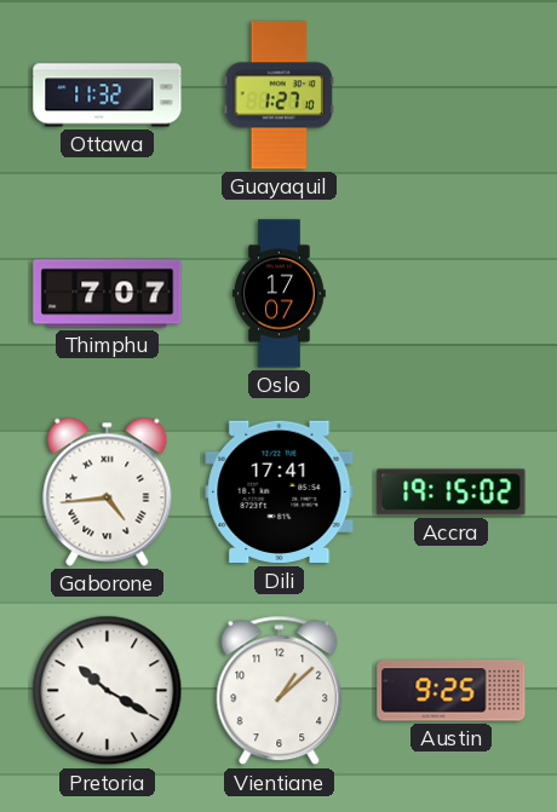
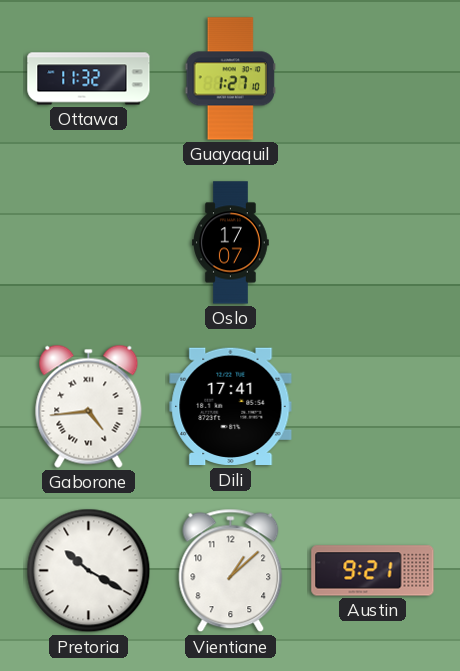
Thimphu: 7:07 -> none (108, 294)
Accra: 19:15 -> none (452, 493)
Austin: 9:25 -> 9:21 (373, 571)
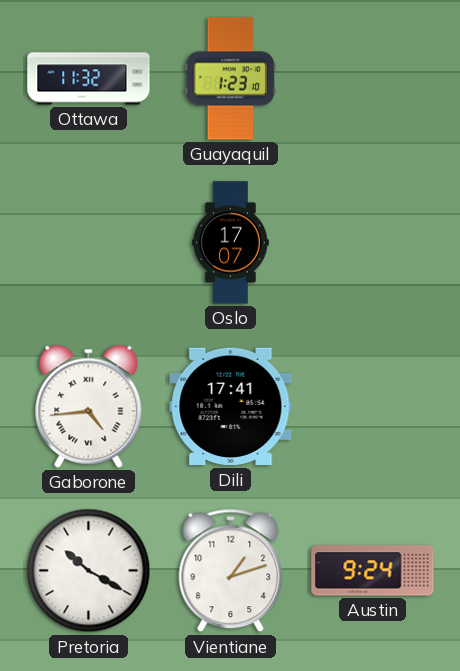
Guayaquil: 1:27 -> 1:23 (230, 79)
Vientiane: 1:08 -> 1:12 (231, 571)
Austin: 9:21 -> 9:24 (373, 571)
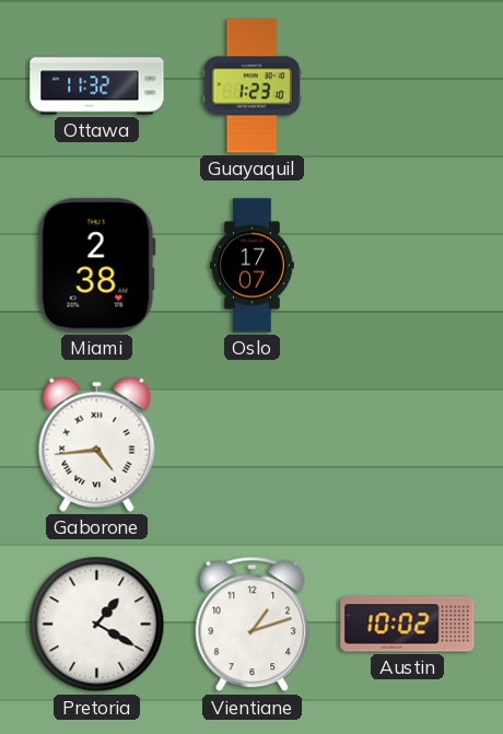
Miami: none -> 2:38 (96, 266)
Dili: 17:41 -> none (231, 407)
Pretoria: 10:20 -> 1:20 (97, 625)
Austin: 9:24 -> 10:02 (408, 625)
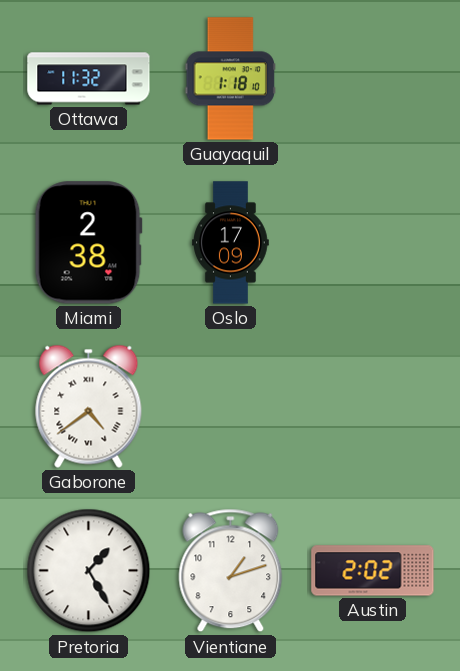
Guayaquil: 1:23 -> 1:18 (230, 79)
Oslo: 17:07 -> 17:09 (231, 243)
Gaborone: 4:44 -> 4:39 (89, 406)
Pretoria: 1:20 -> 1:25 (89, 571)
Austin: 10:02 -> 2:02 (373, 571)
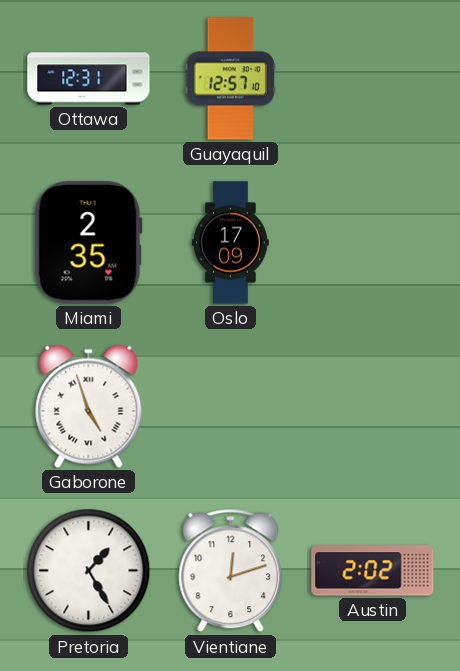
Ottawa: 11:32 -> 12:31 (89, 79)
Guayaquil: 1:18 -> 12:57 (230, 79)
Miami: 2:38 -> 2:35 (88, 243)
Gaborone: 4:39 -> 4:57 (89, 406)
Vientiane: 1:12 -> 12:12 (231, 571)
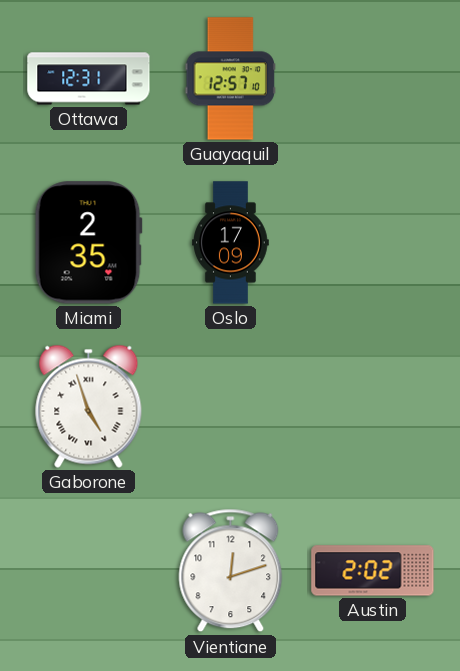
Pretoria: 1:25 -> none (89, 571)
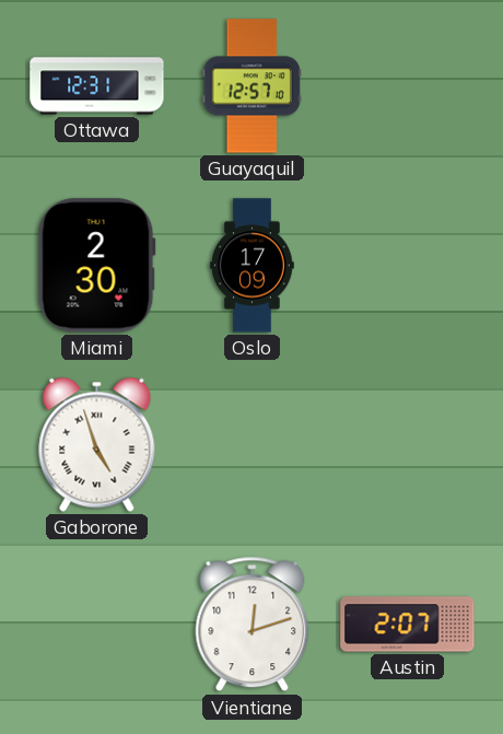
Miami: 2:35 -> 2:30 (96, 266)
Austin: 2:02 -> 2:07 (408, 625)
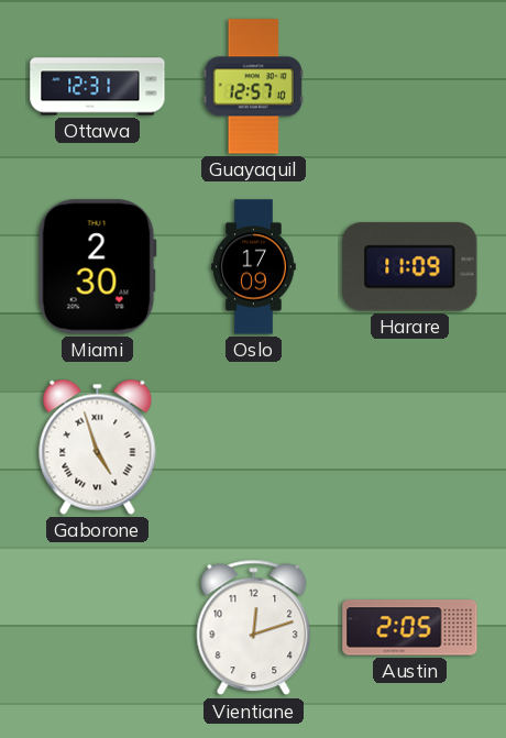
Harare: none -> 11:09 (410, 267)
Austin: 2:07 -> 2:05 (410, 628)
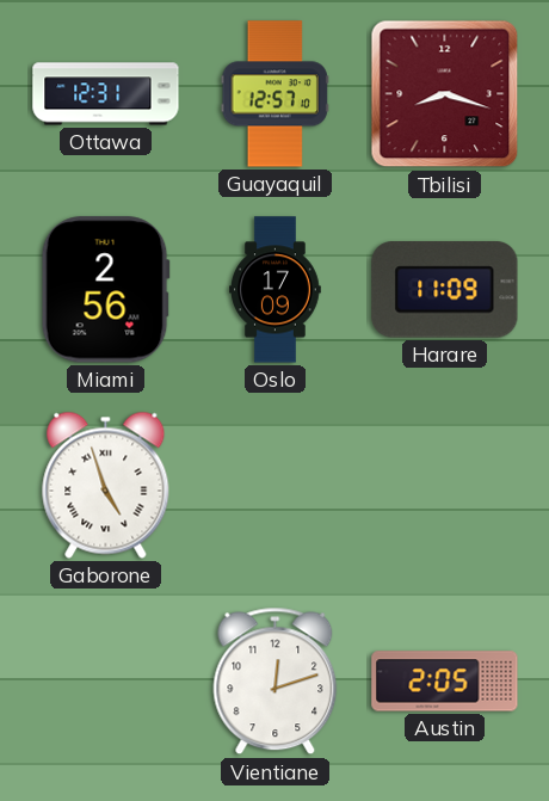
Tbilisi: none -> 8:18 (445, 94)
Miami: 2:30 -> 2:56 (105, 290)
